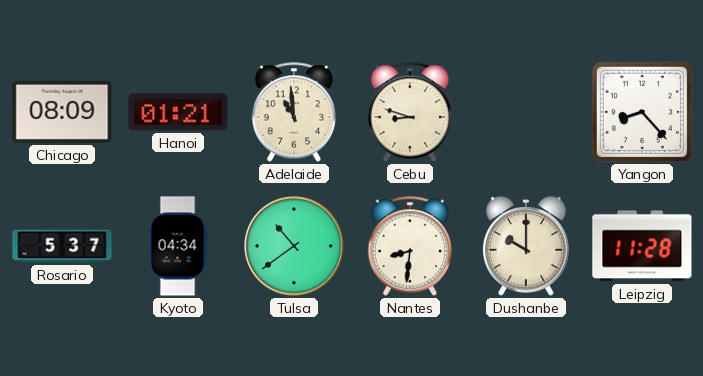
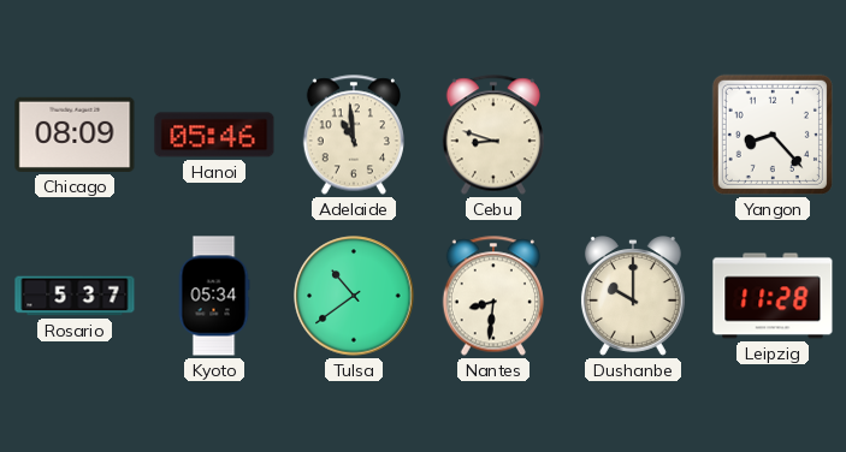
Hanoi: 01:21 -> 05:46 (214, 135)
Kyoto: 04:34 -> 05:34 (214, 296)
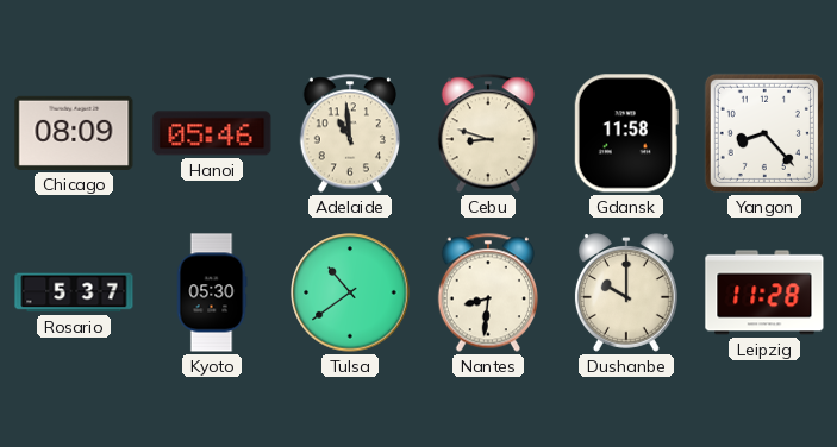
Gdansk: none -> 11:58 (626, 133)
Kyoto: 05:34 -> 05:30 (212, 292)
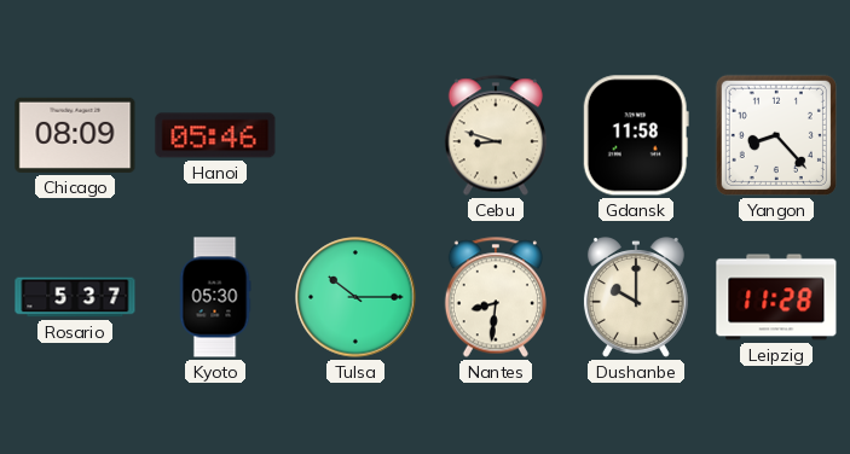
Adelaide: 10:59 -> none (350, 133)
Tulsa: 10:39 -> 10:15 (355, 297)
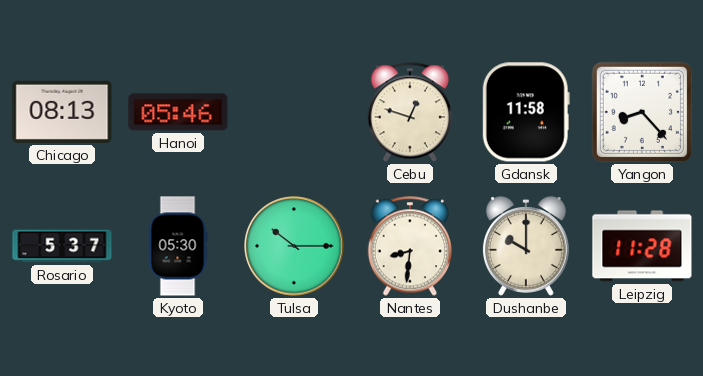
Chicago: 08:09 -> 08:13 (62, 112)
Cebu: 8:48 -> 12:48 (410, 112)
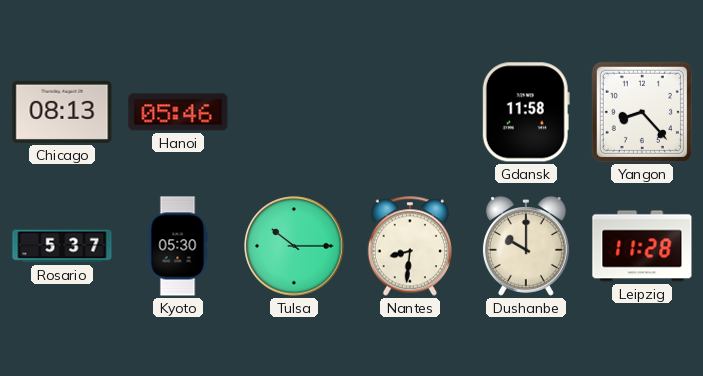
Cebu: 12:48 -> none (410, 112)
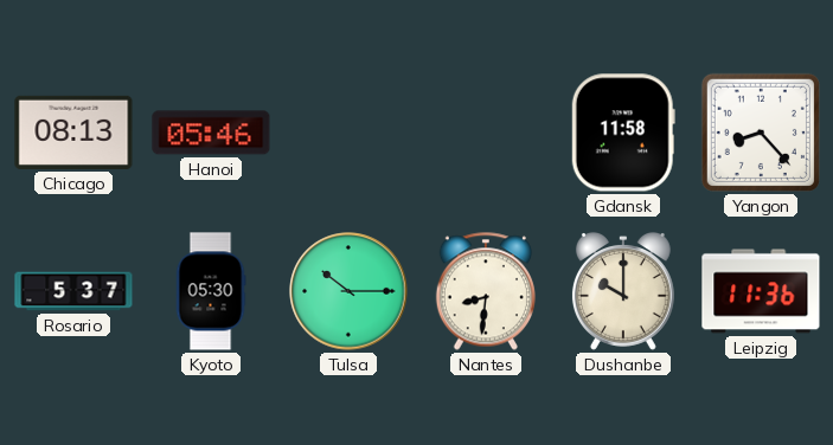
Leipzig: 11:28 -> 11:36 (761, 291)
